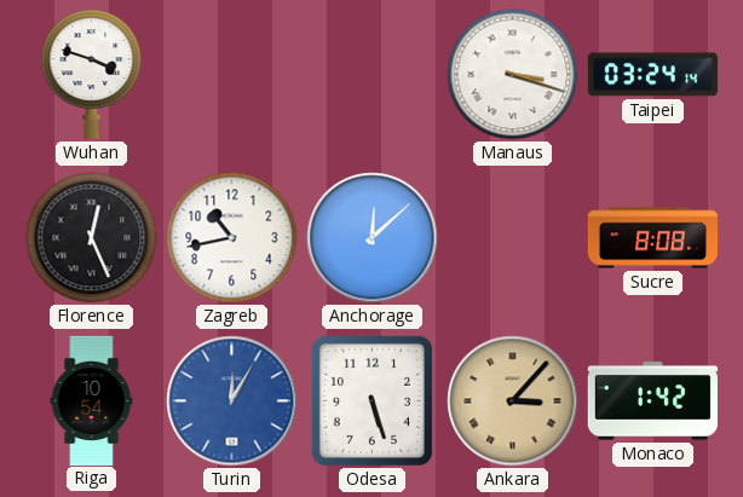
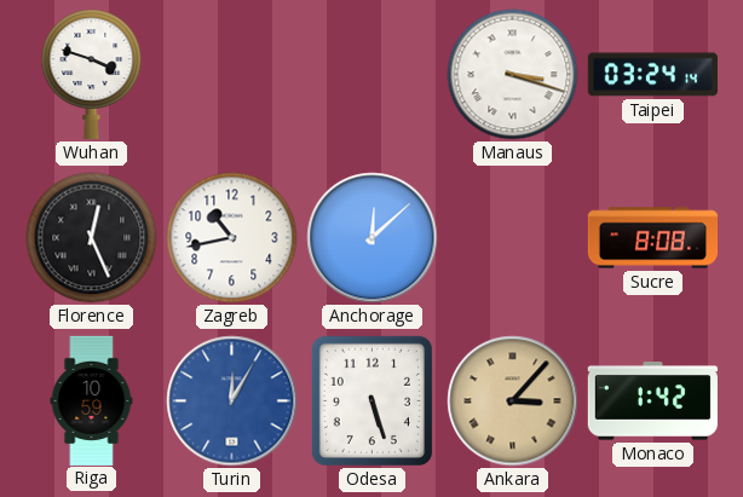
Riga: 10:54 -> 10:59 (92, 400)
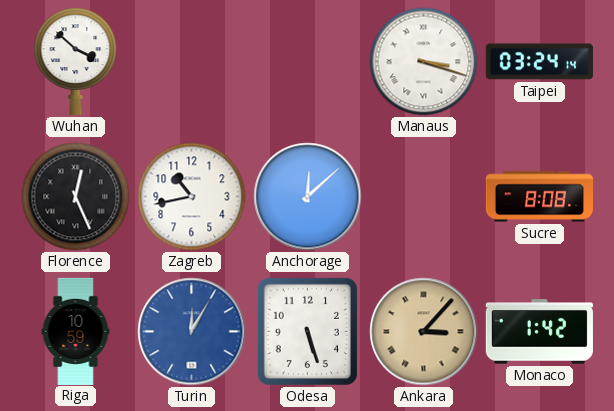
Wuhan: 3:48 -> 3:52 (76, 61)
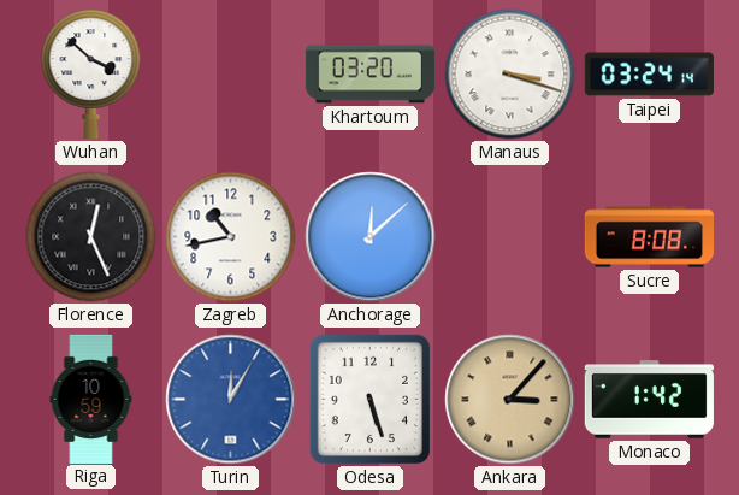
Khartoum: none -> 03:20 (369, 75)
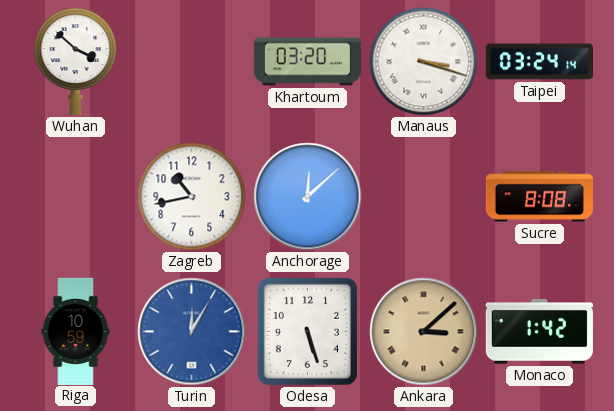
Florence: 12:26 -> none (91, 237)
Ankara: 3:07 -> 3:08 (424, 332)
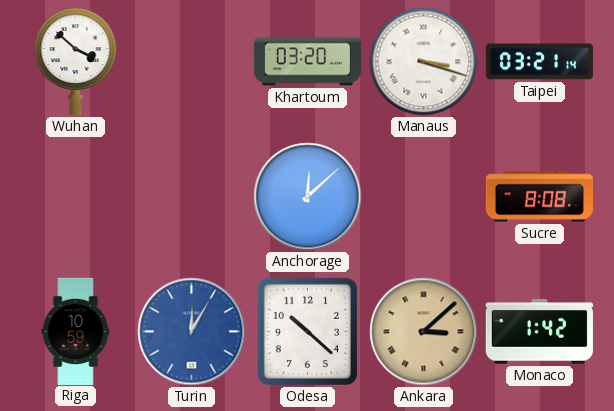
Taipei: 03:24 -> 03:21 (539, 62)
Zagreb: 10:43 -> none (192, 197)
Odesa: 5:27 -> 10:22 (307, 331)
